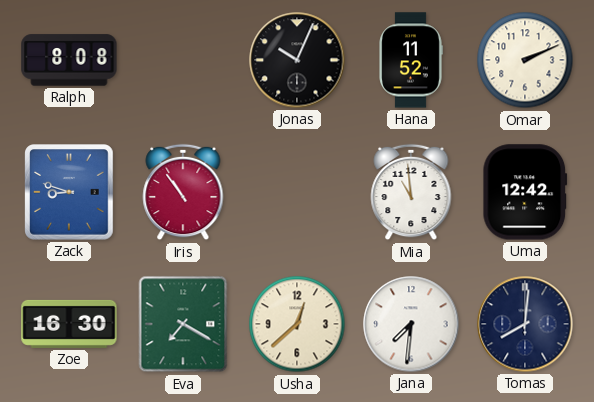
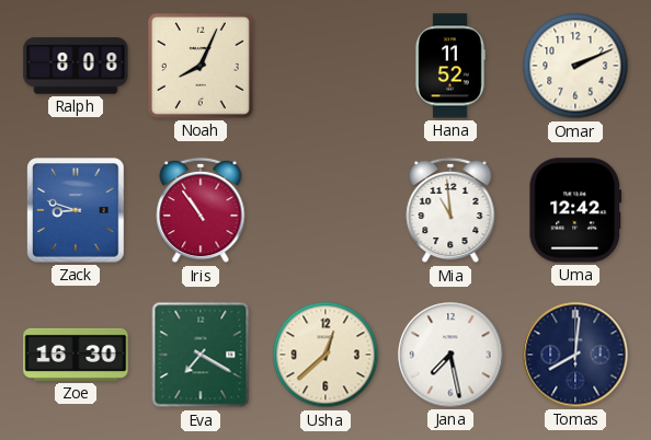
Noah: none -> 8:04 (201, 66)
Jonas: 10:04 -> none (297, 60)
Jana: 7:31 -> 7:28 (450, 355)
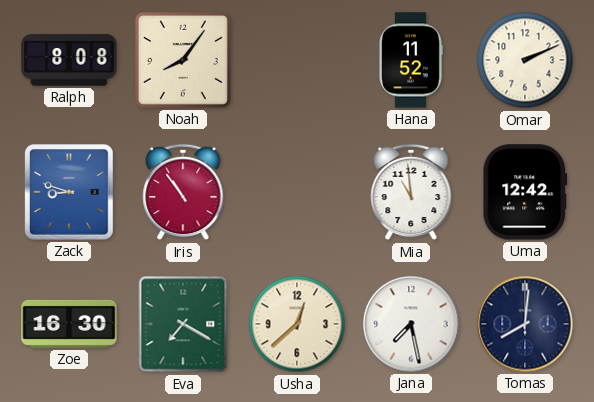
Noah: 8:04 -> 8:06 (183, 60)
